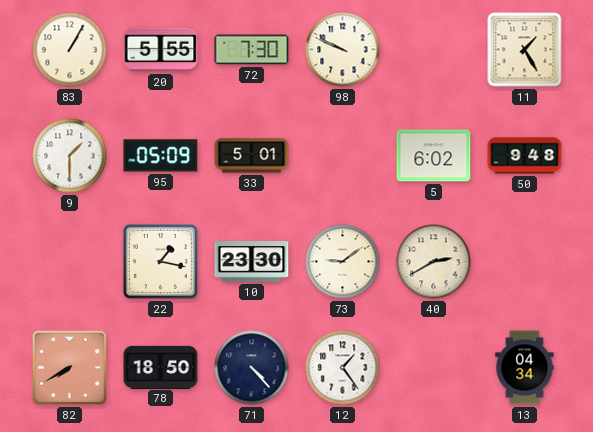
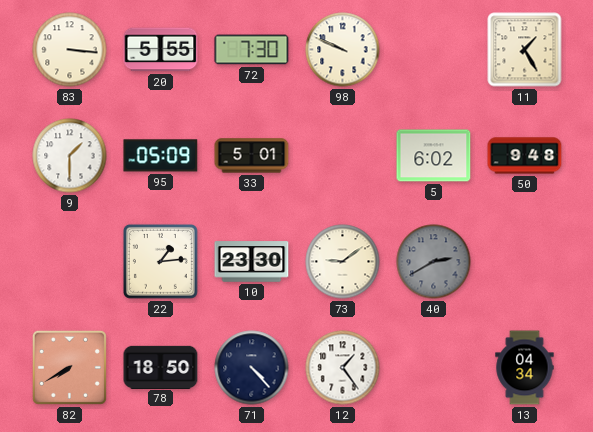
83: 1:05 -> 3:16 (70, 50)
22: 1:17 -> 1:14 (160, 261)
40 dial: cream -> grey (434, 262)
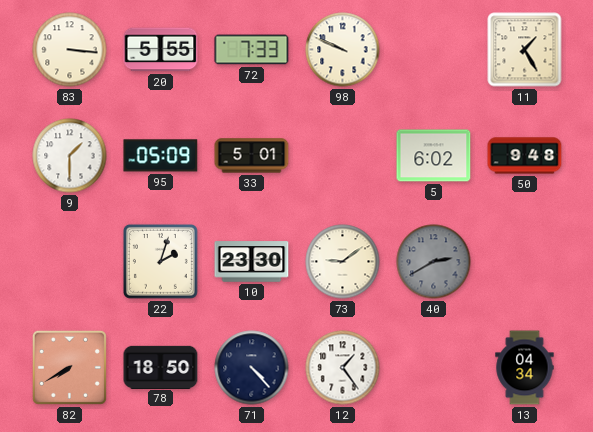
72: 7:30 -> 7:33 (252, 50)
22: 1:14 -> 2:03 (160, 261)
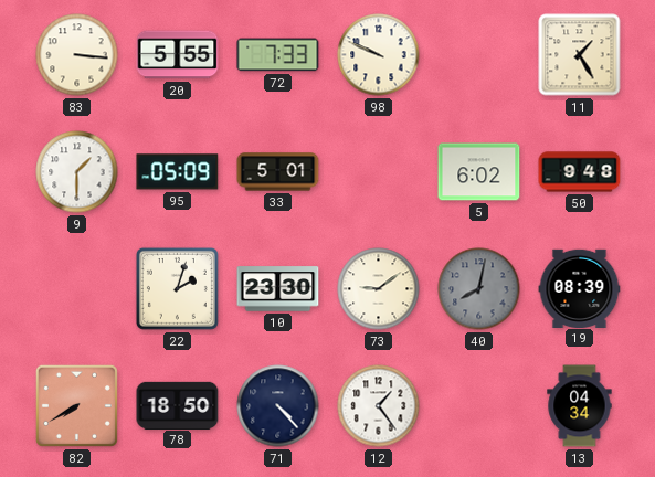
40: 2:40 -> 8:02 (479, 289)
19: none -> 08:39 (580, 288)
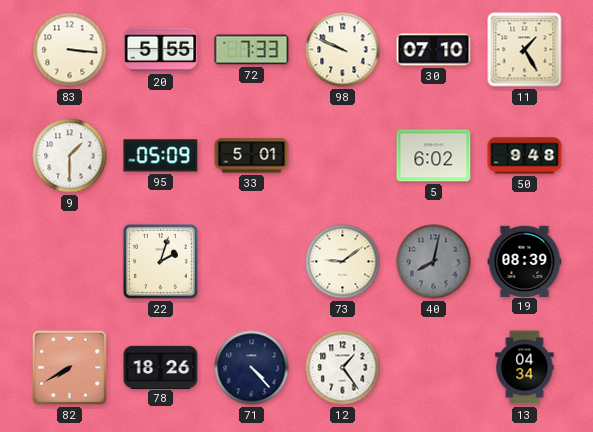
30: none -> 07:10 (434, 50)
10: 23:30 -> none (278, 289)
78: 18:50 -> 18:26 (161, 367)
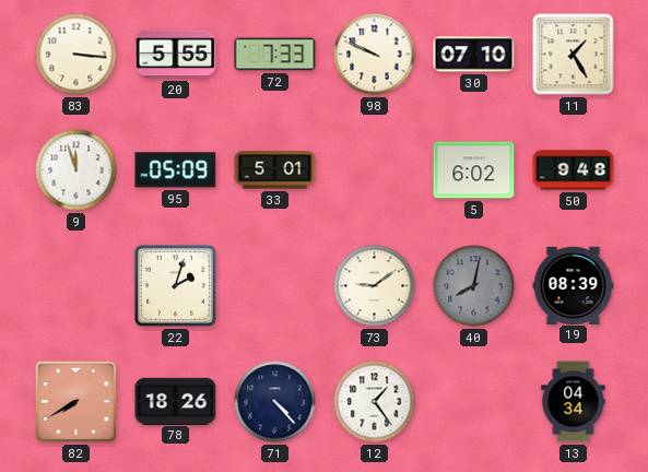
9: 1:30 -> 11:57 (76, 170)
